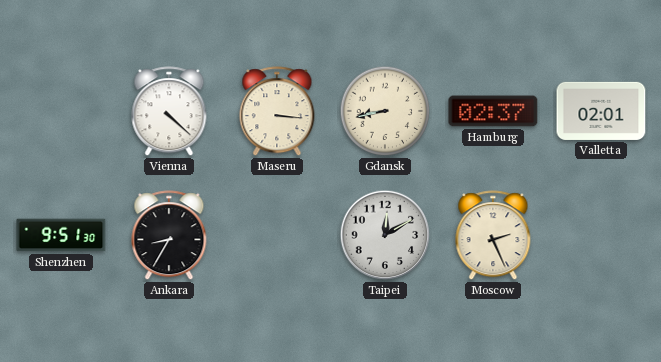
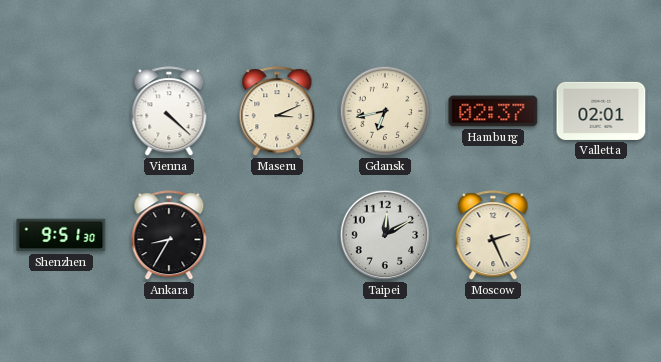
Maseru: 3:16 -> 3:11 (277, 112)
Gdansk: 8:43 -> 6:43 (385, 111)
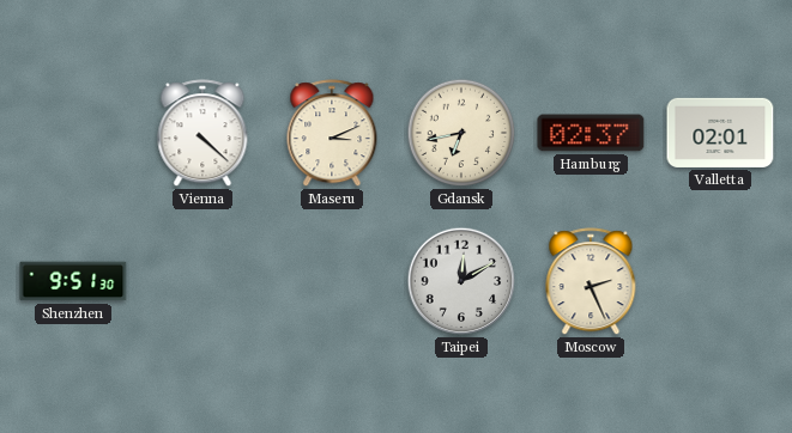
Ankara: 8:35 -> none (169, 236)
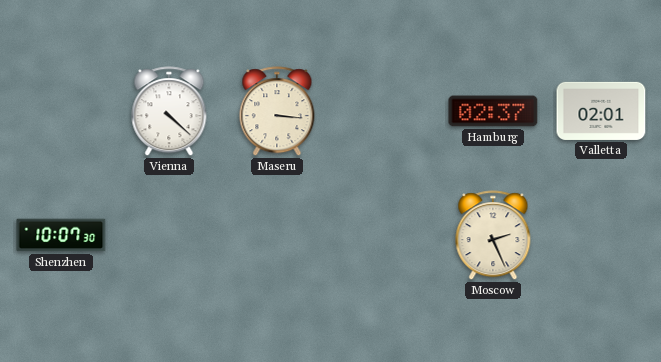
Maseru: 3:11 -> 3:16 (277, 112)
Gdansk: 6:43 -> none (461, 133)
Shenzhen: 9:51 -> 10:07 (61, 235)
Taipei: 12:10 -> none (461, 281)
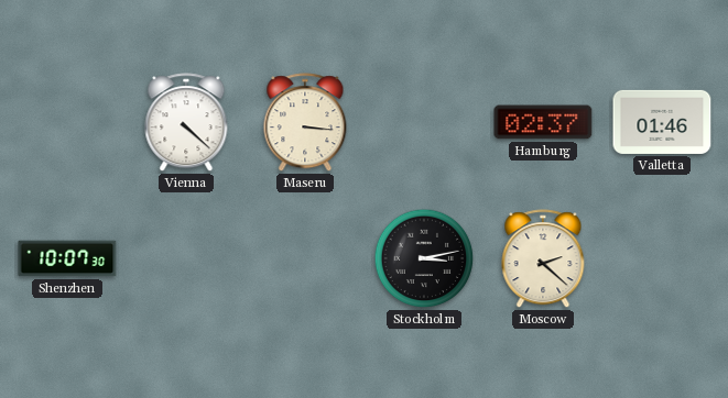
Valletta: 02:01 -> 01:46 (662, 122)
Stockholm: none -> 3:13 (424, 258)
Moscow: 2:26 -> 2:22 (543, 259)
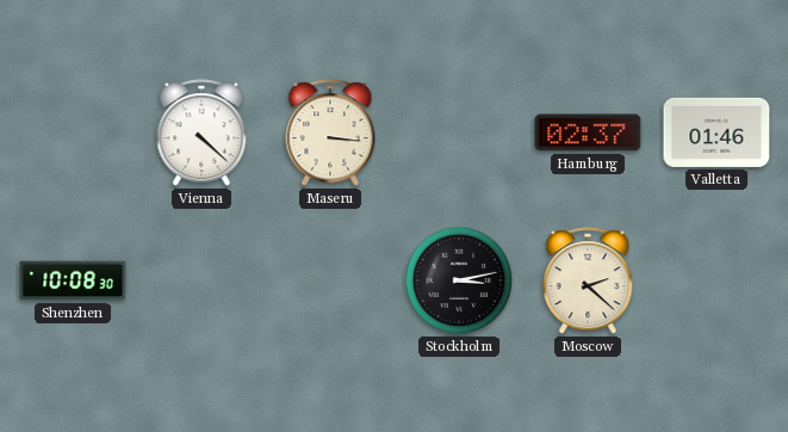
Shenzhen: 10:07 -> 10:08 (73, 280)
